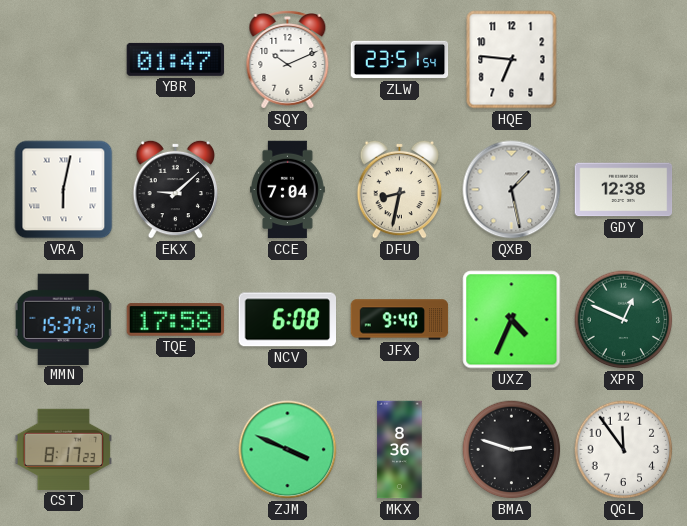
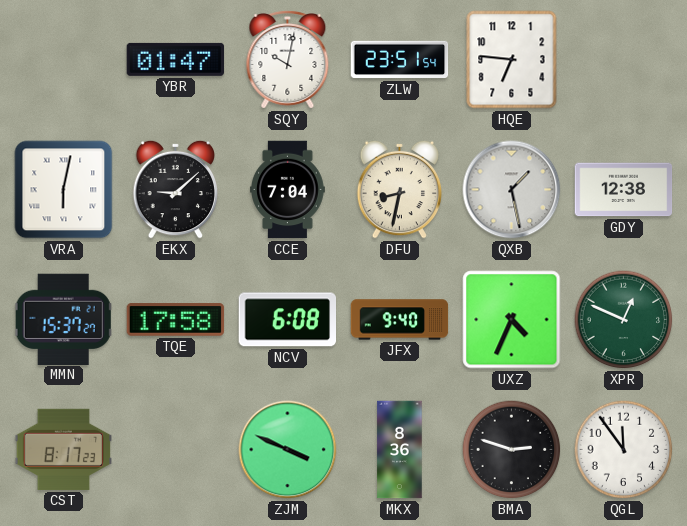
SQY: 10:11 -> 10:02 (288, 59)
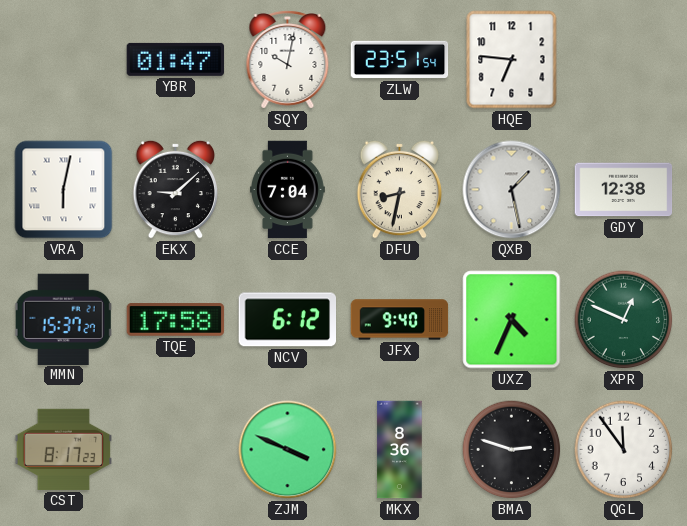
NCV: 6:08 -> 6:12 (287, 320)
